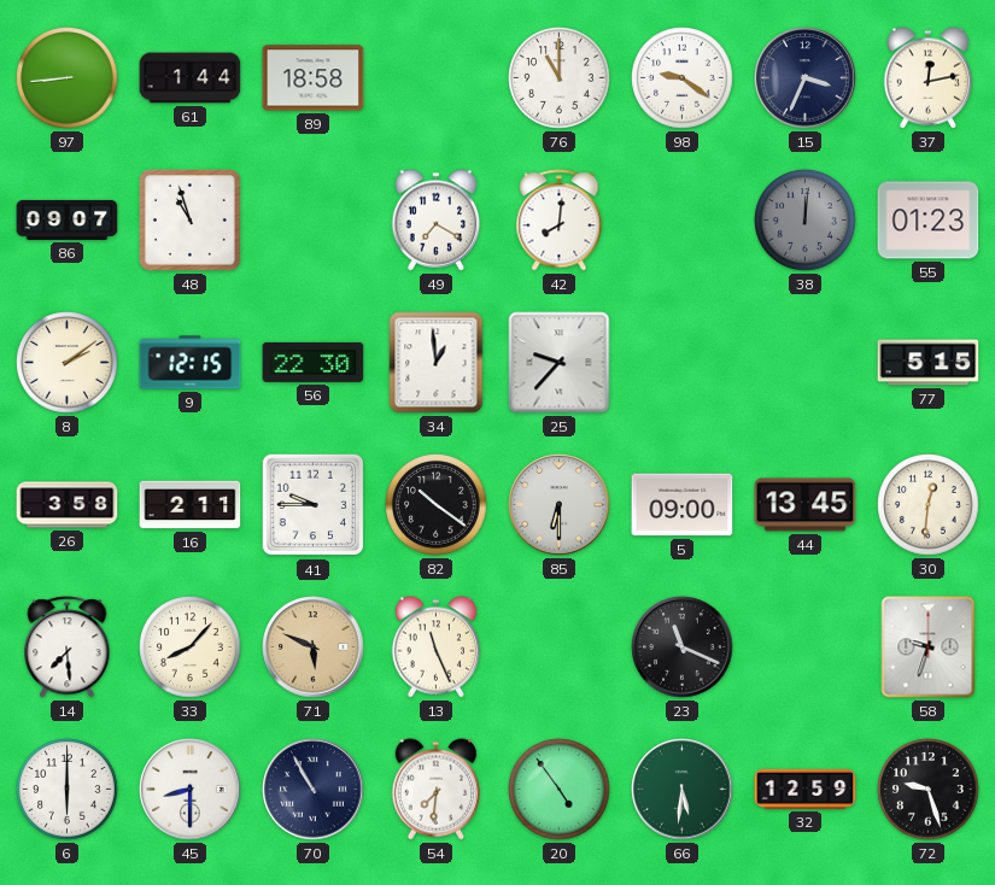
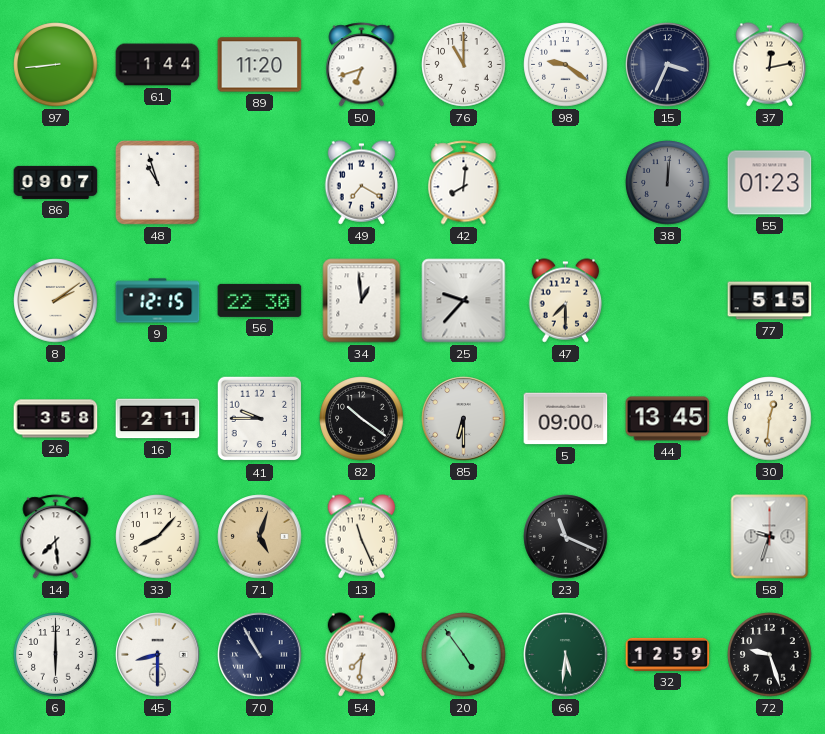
89: 18:58 -> 11:20 (260, 65)
50: none -> 6:42 (362, 65)
47: none -> 7:30 (566, 301)
71: 5:49 -> 5:03 (260, 537)
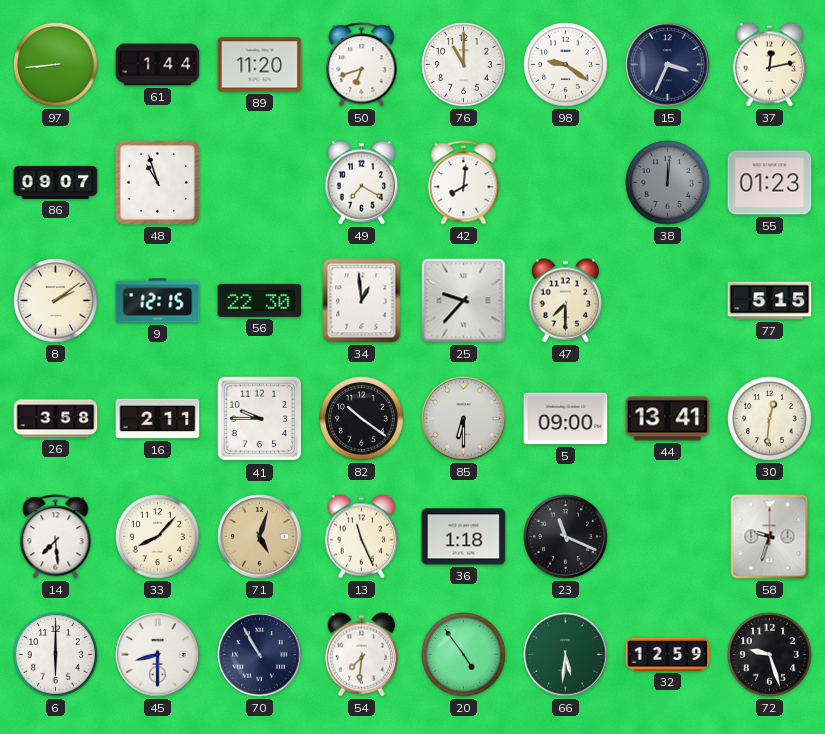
44: 13:45 -> 13:41 (668, 419)
36: none -> 1:18 (464, 537)
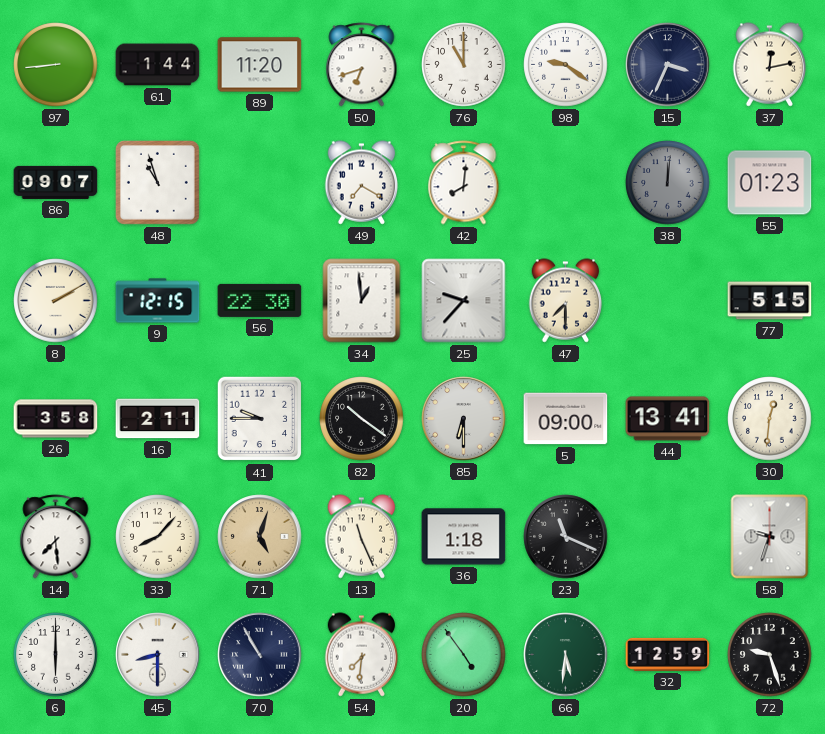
8: 2:09 -> 2:10 (56, 301)
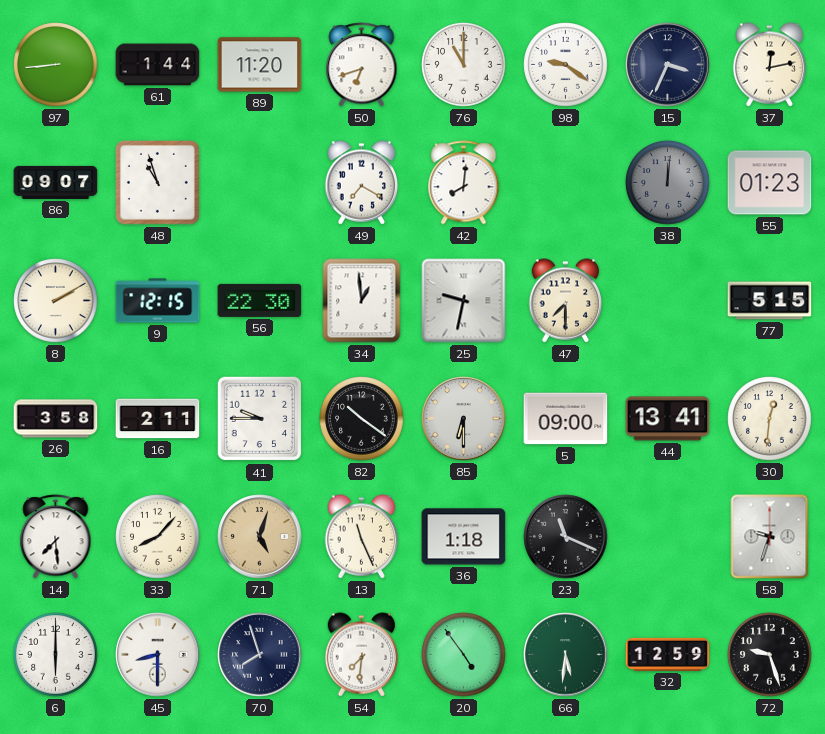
25: 9:37 -> 9:32 (464, 301)
70: 10:55 -> 7:57 (260, 655)
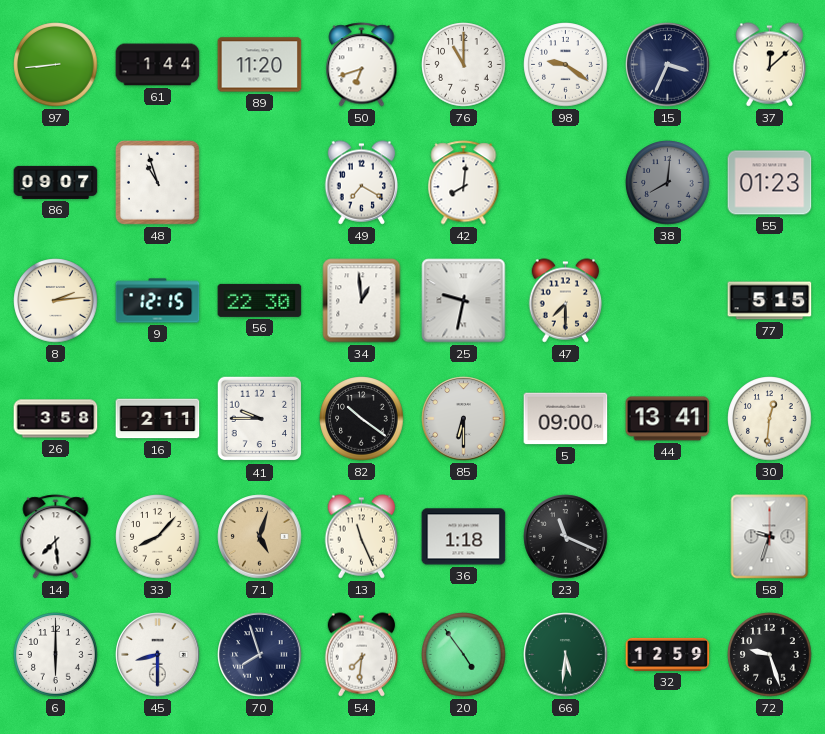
37: 12:13 -> 12:08 (770, 65)
38: 12:01 -> 8:01 (668, 183)
8: 2:10 -> 2:14 (56, 301)
